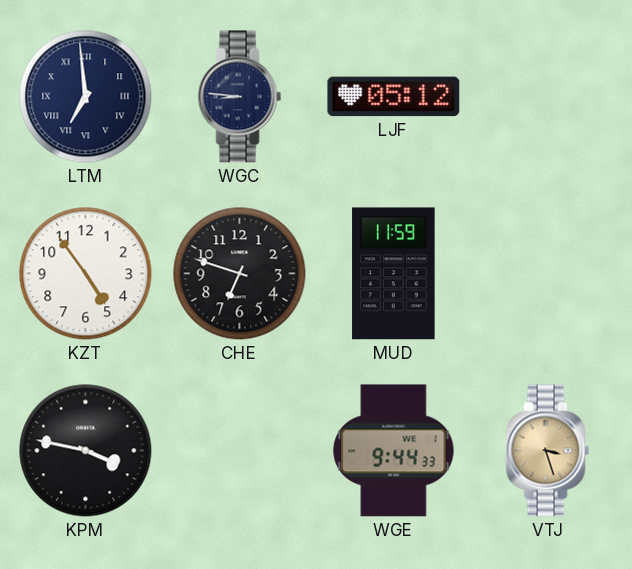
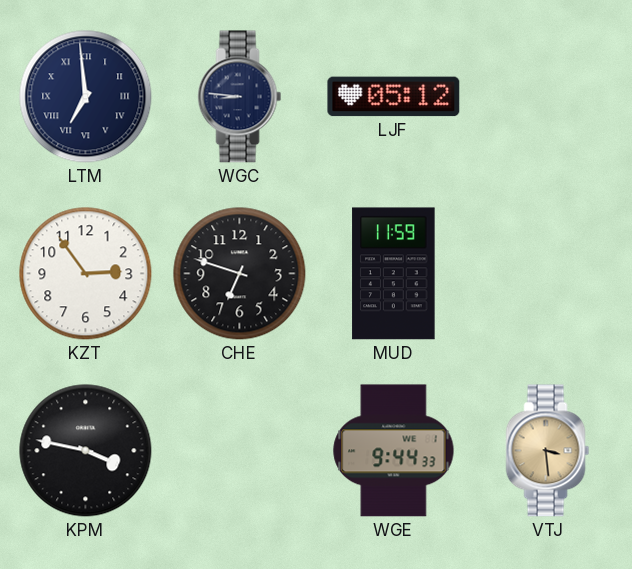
KZT: 4:54 -> 2:54 (86, 274)
VTJ: 3:27 -> 3:29 (548, 451)
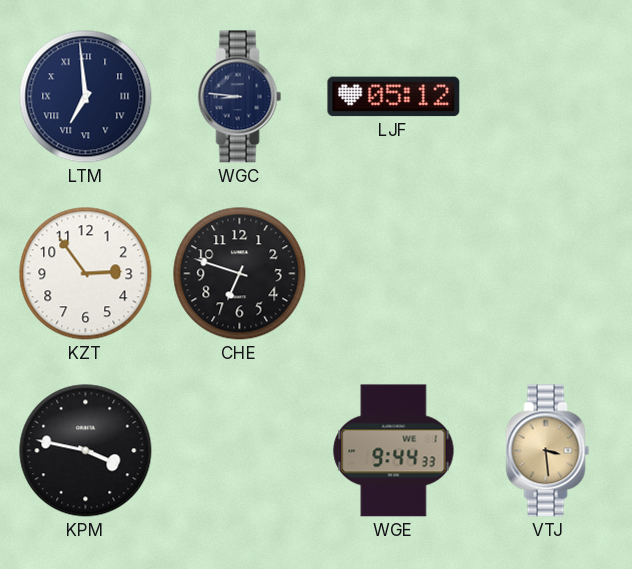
MUD: 11:59 -> none (394, 274)
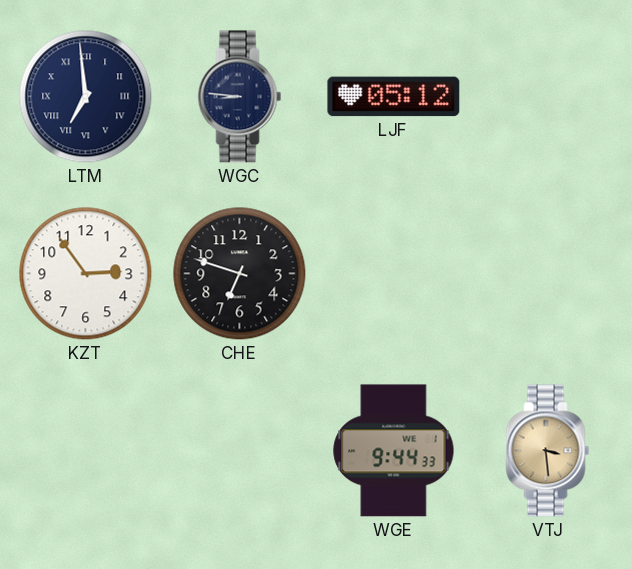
KPM: 3:47 -> none (86, 451)
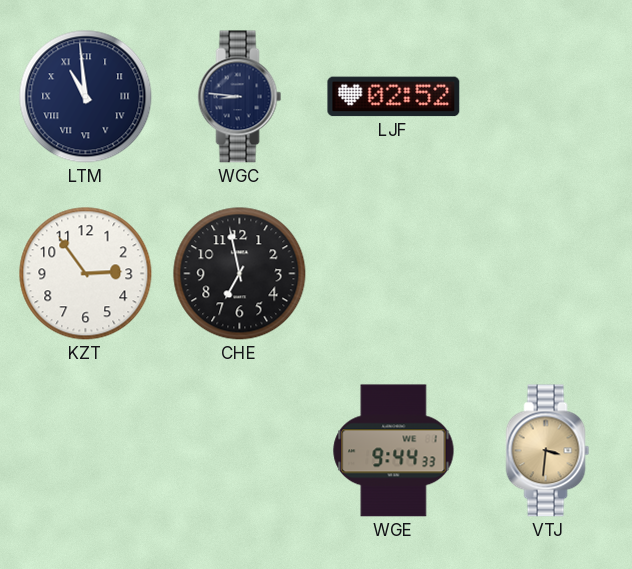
LTM: 6:59 -> 10:59 (86, 97)
LJF: 05:12 -> 02:52 (394, 97)
CHE: 6:48 -> 6:58 (240, 274)
VTJ: 3:29 -> 3:31 (548, 451)
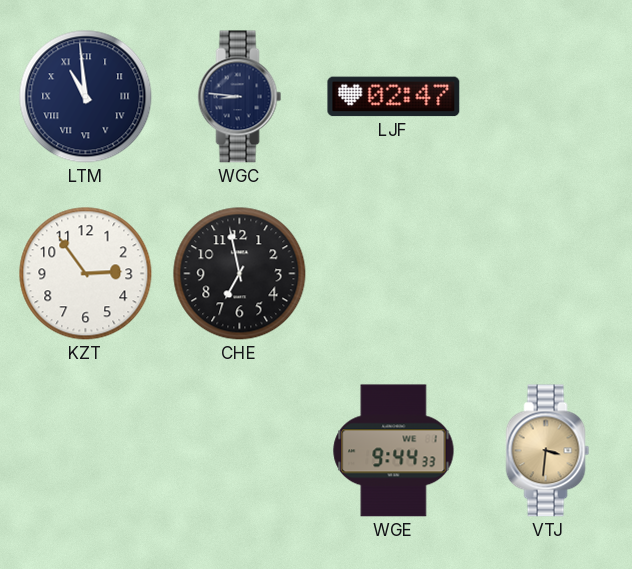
LJF: 02:52 -> 02:47 (394, 97)
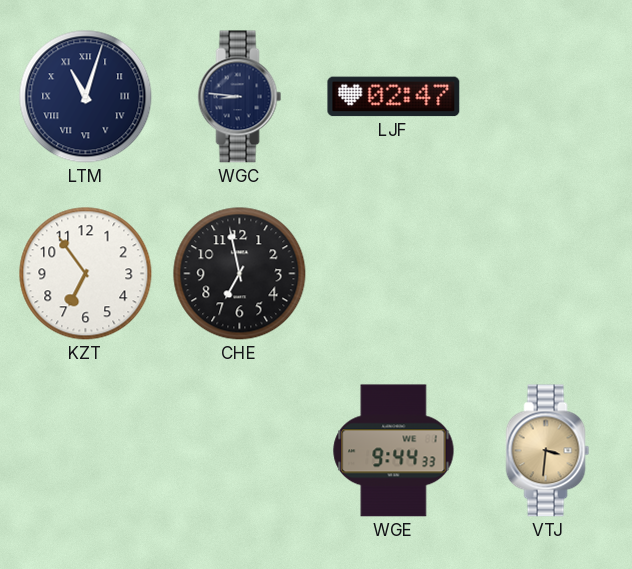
LTM: 10:59 -> 11:03 (86, 97)
KZT: 2:54 -> 6:54 (86, 274)
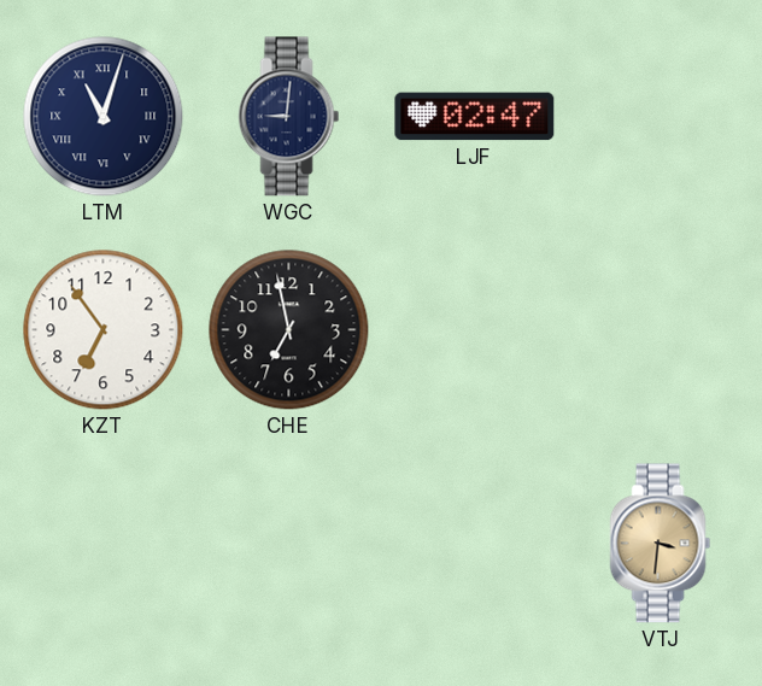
WGC: 8:46 -> 9:01 (289, 117)
WGE: 9:44 -> none (394, 451)
